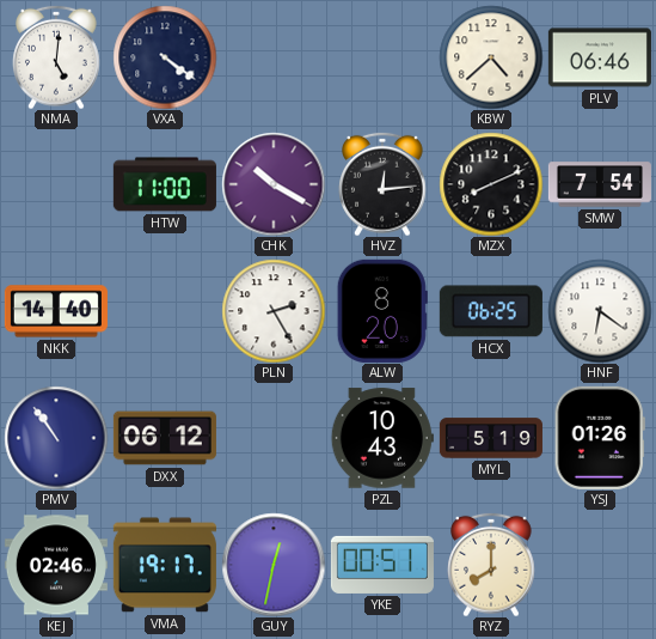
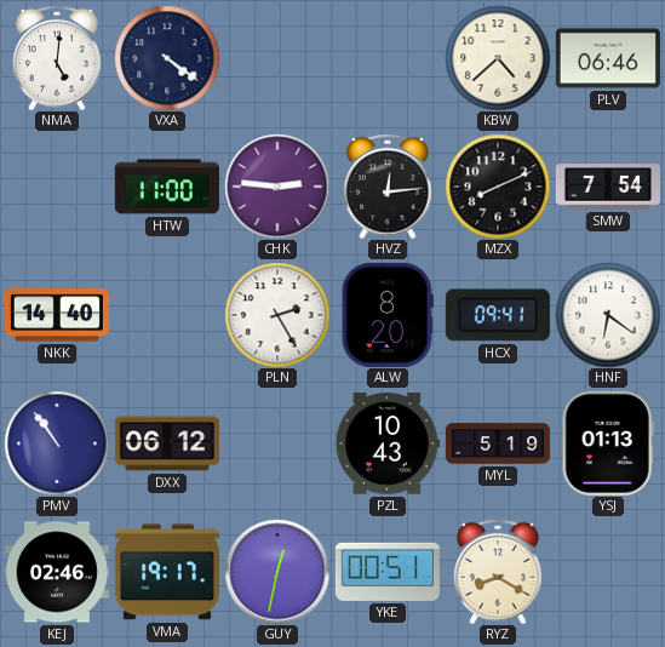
CHK: 10:20 -> 2:46 (277, 187)
HCX: 06:25 -> 09:41 (498, 315)
YSJ: 01:26 -> 01:13 (608, 443)
RYZ: 8:00 -> 8:20 (498, 572)
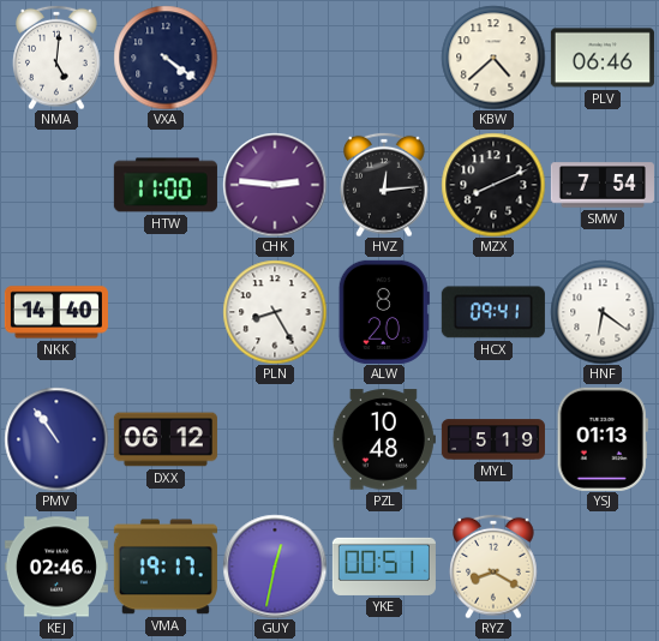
PLN: 2:25 -> 8:25 (275, 312)
PZL: 10:43 -> 10:48 (384, 439)
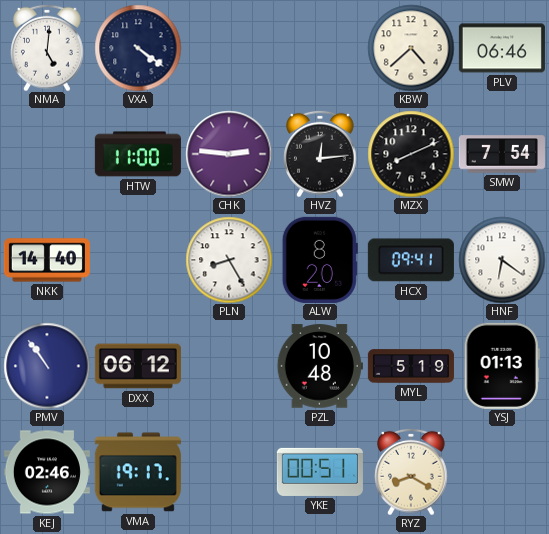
GUY: 12:32 -> none (275, 567)
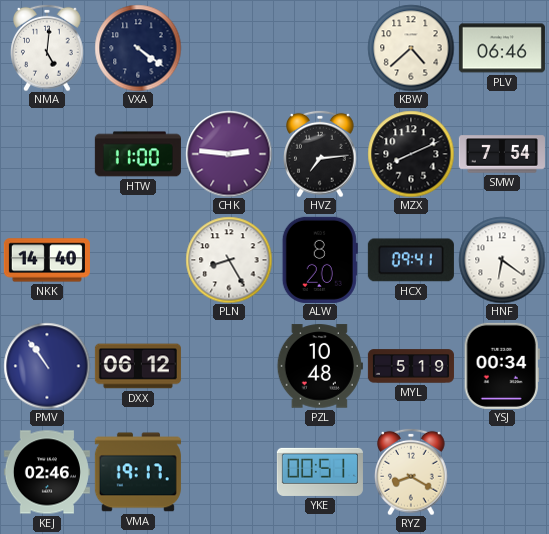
HVZ: 12:14 -> 7:14 (320, 154)
YSJ: 01:13 -> 00:34 (502, 366)
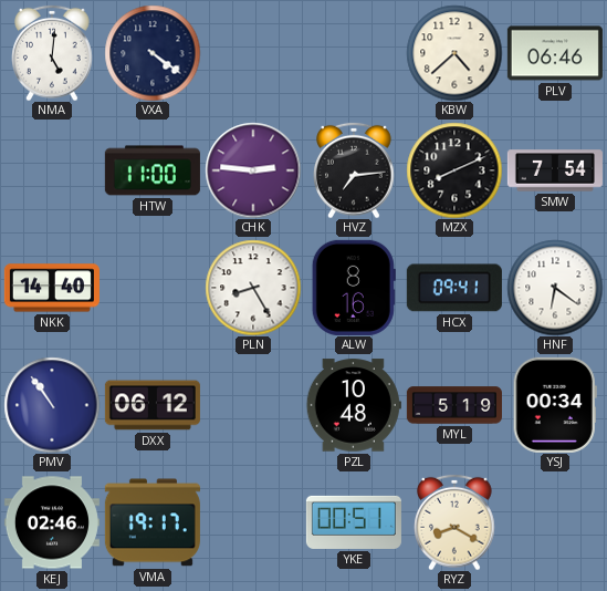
ALW: 8:20 -> 8:16 (354, 288)
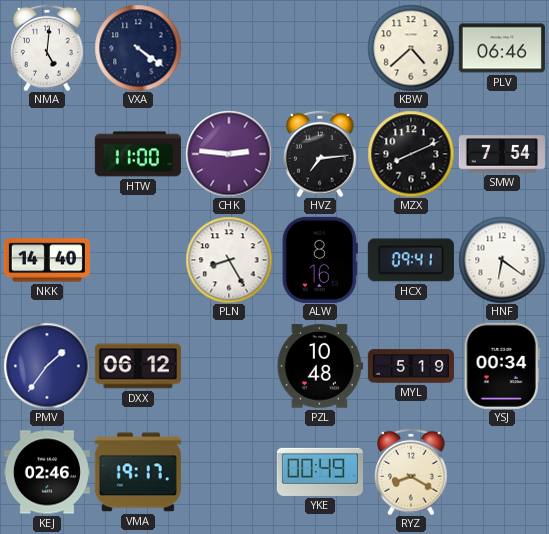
PMV: 10:54 -> 1:36 (47, 366)
YKE: 00:51 -> 00:49 (320, 472)
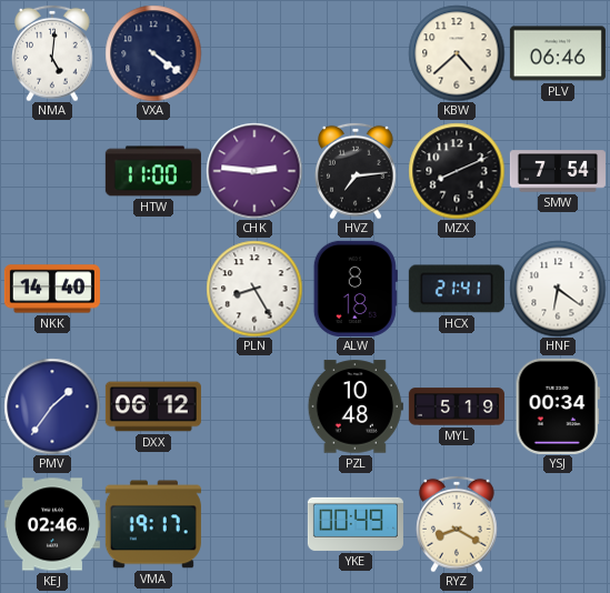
ALW: 8:16 -> 8:18 (356, 289)
HCX: 09:41 -> 21:41 (457, 289)
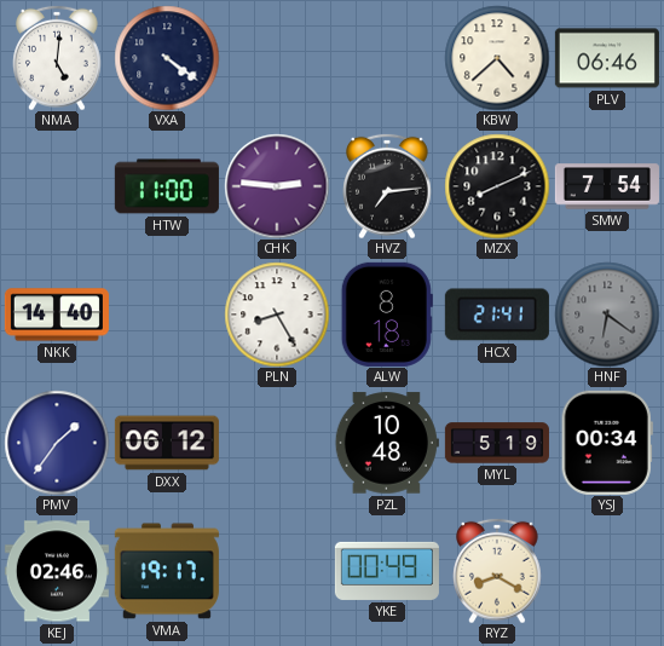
HNF dial: white -> grey (607, 315)
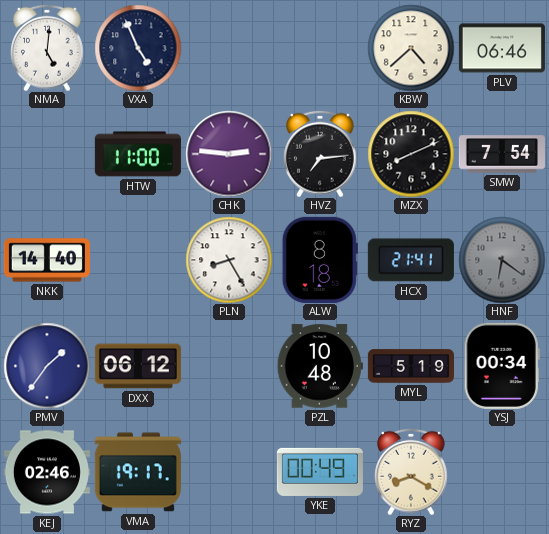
VXA: 4:21 -> 4:56 (138, 48)
